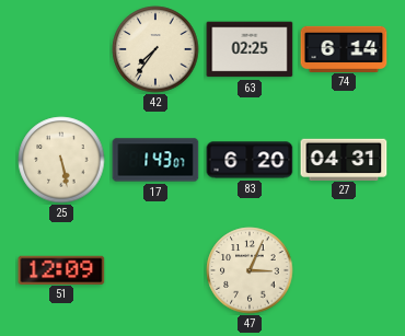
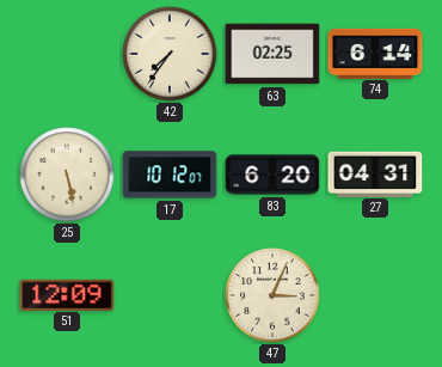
17: 1:43 -> 10:12 (170, 175)
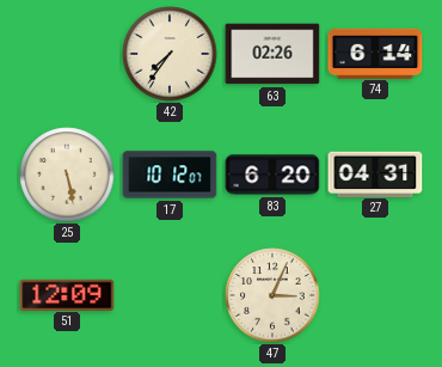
63: 02:25 -> 02:26 (272, 54)
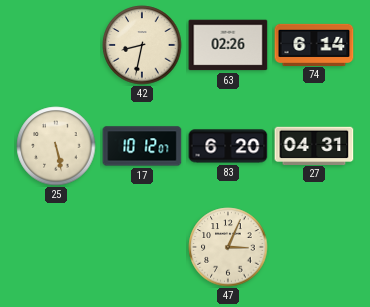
42: 7:36 -> 8:32 (142, 45)
51: 12:09 -> none (67, 294)
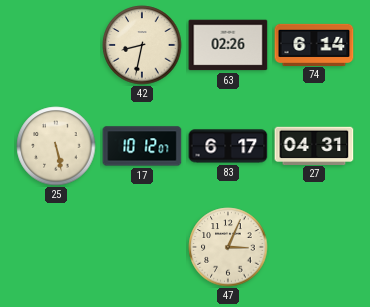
83: 6:20 -> 6:17 (228, 146)
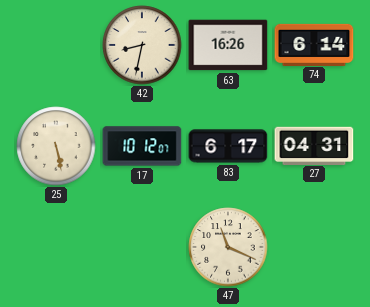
63: 02:26 -> 16:26 (228, 45)
47: 3:04 -> 11:19 (228, 247)
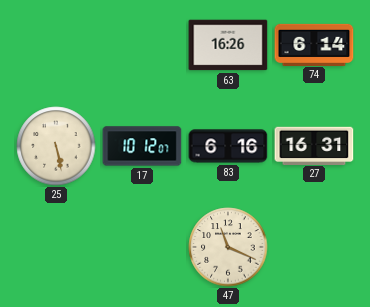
42: 8:32 -> none (142, 45)
83: 6:17 -> 6:16 (228, 146)
27: 04:31 -> 16:31 (314, 145)
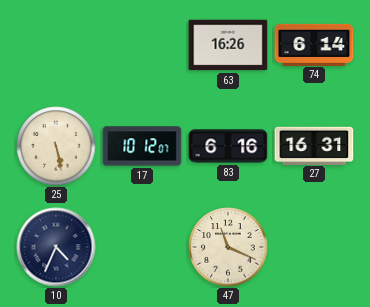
10: none -> 4:34 (56, 247)
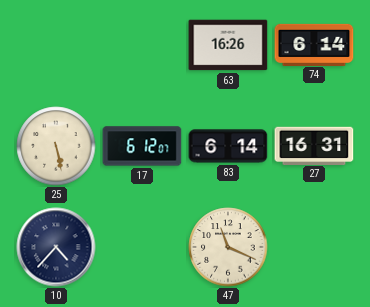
17: 10:12 -> 6:12 (142, 146)
83: 6:16 -> 6:14 (228, 146)
10: 4:34 -> 4:37 (56, 247)
